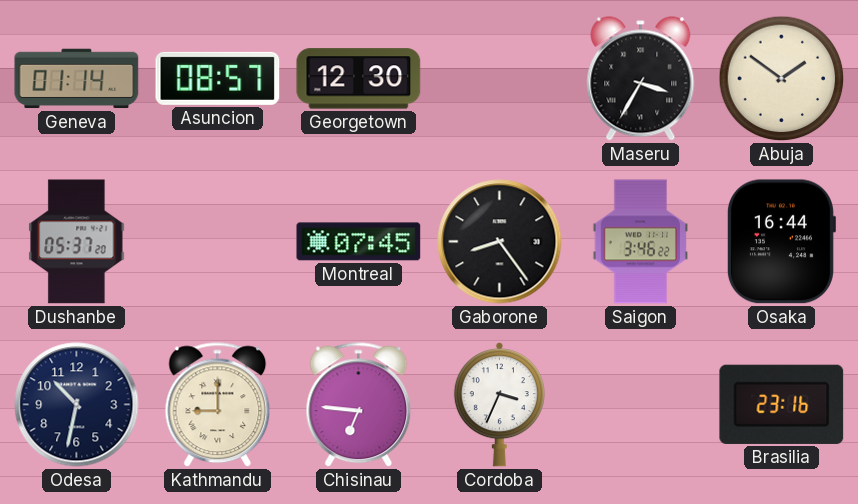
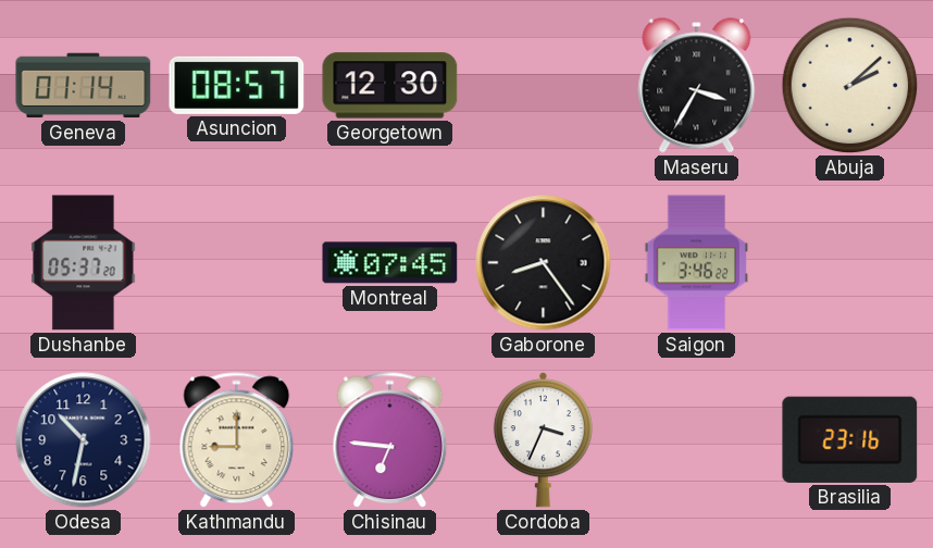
Abuja: 1:51 -> 2:08 (850, 86)
Osaka: 16:44 -> none (781, 242)
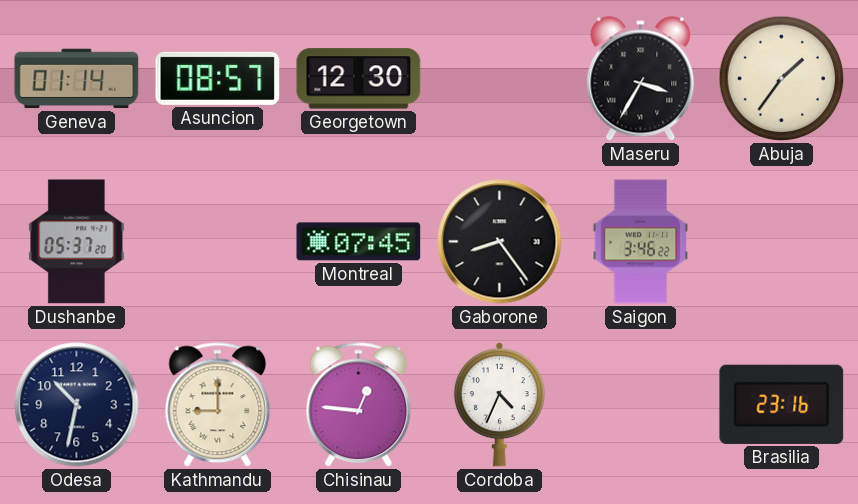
Abuja: 2:08 -> 1:36 (782, 79)
Chisinau: 6:46 -> 12:46 (359, 405)
Cordoba: 3:34 -> 4:34 (499, 405)
